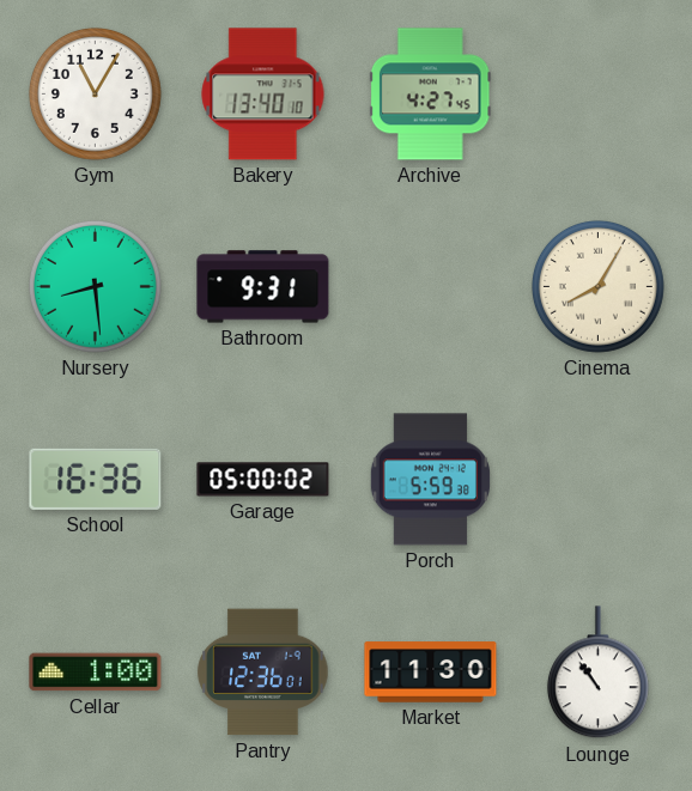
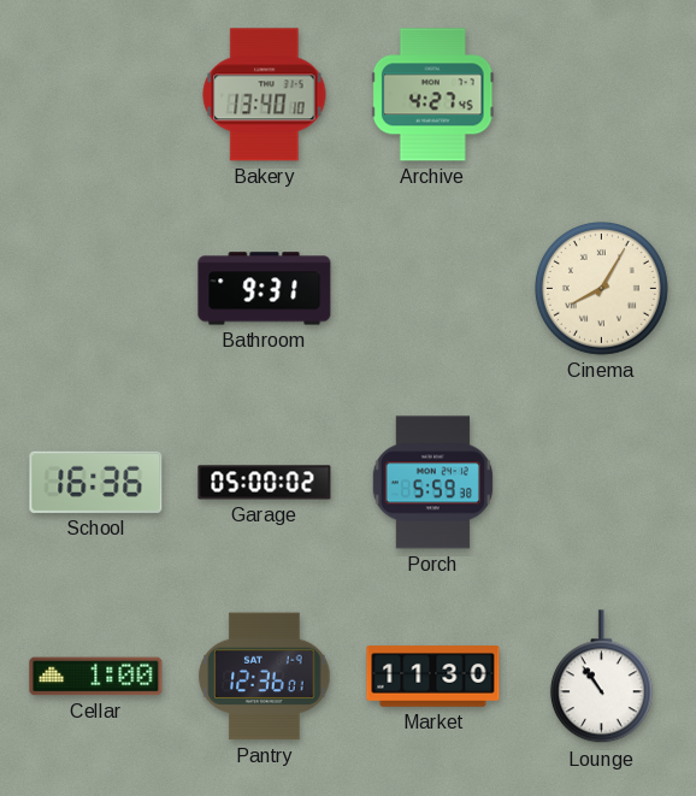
Gym: 11:05 -> none (95, 93)
Nursery: 8:29 -> none (95, 286)
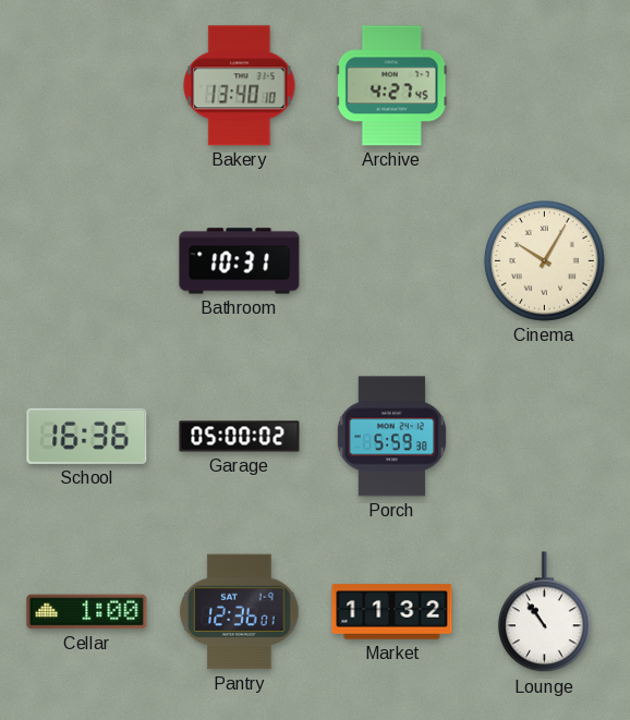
Bathroom: 9:31 -> 10:31 (240, 261)
Cinema: 8:05 -> 10:05 (544, 260)
Market: 11:30 -> 11:32 (392, 612)
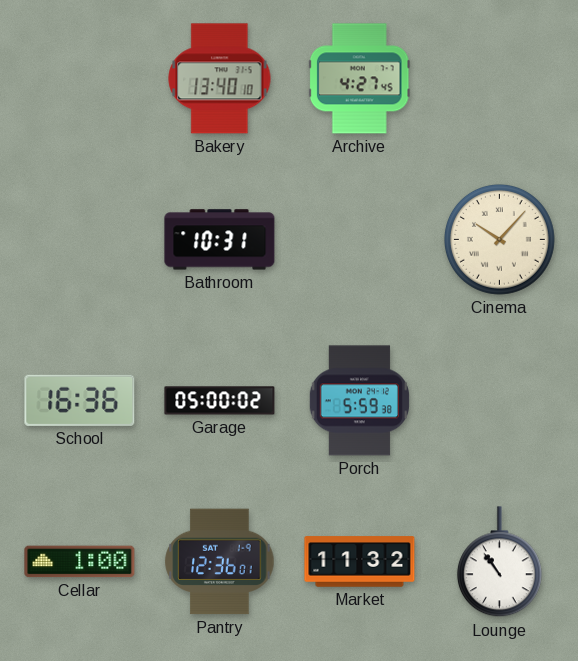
Cinema: 10:05 -> 10:07 (499, 239)
